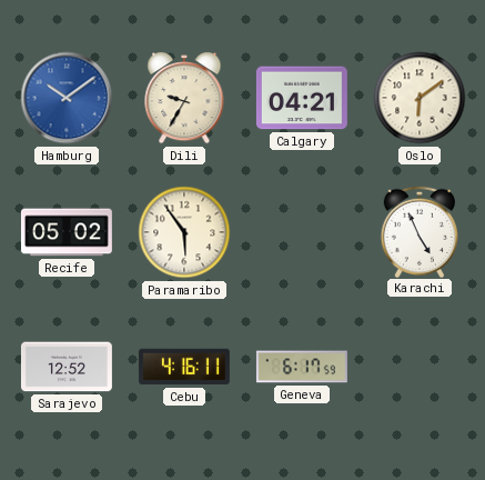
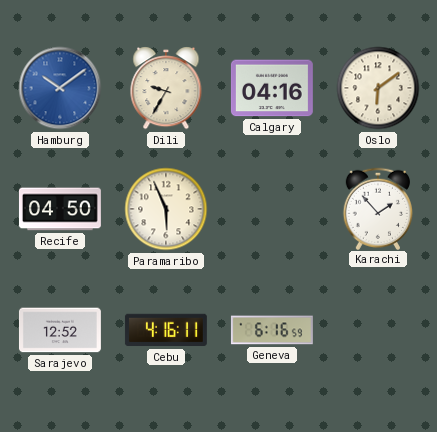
Calgary: 04:21 -> 04:16 (272, 88)
Recife: 05:02 -> 04:50 (60, 209)
Paramaribo: 5:54 -> 5:56 (166, 209)
Karachi: 4:56 -> 1:53 (377, 208)
Geneva: 6:17 -> 6:16 (272, 330)
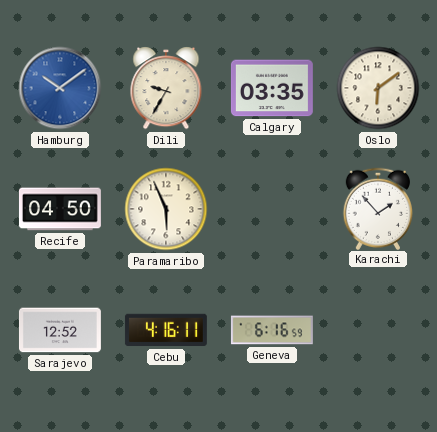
Calgary: 04:16 -> 03:35 (272, 88)
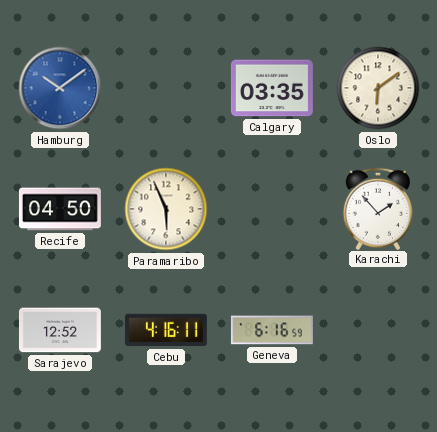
Dili: 9:35 -> none (166, 88)
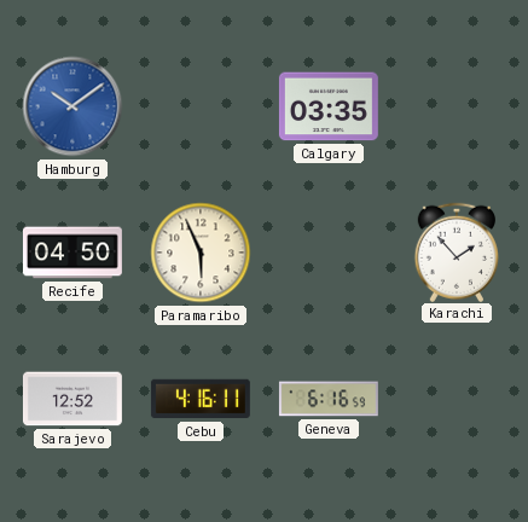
Oslo: 6:09 -> none (378, 88)
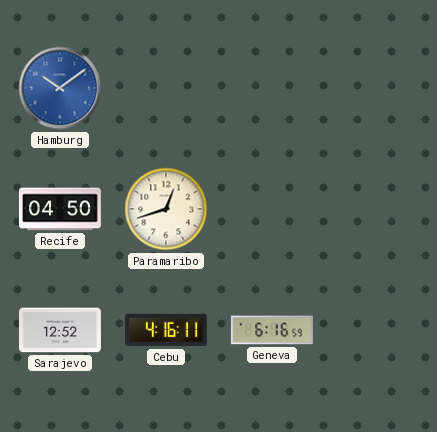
Calgary: 03:35 -> none (329, 106)
Paramaribo: 5:56 -> 12:42 (166, 209)
Karachi: 1:53 -> none (456, 251)
